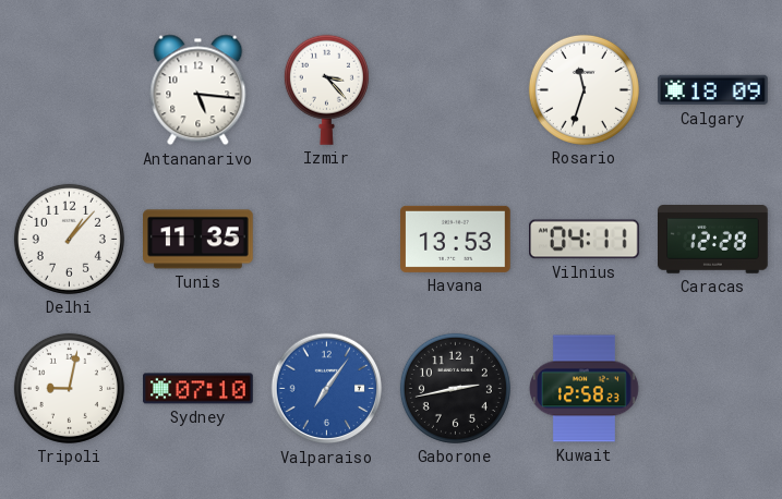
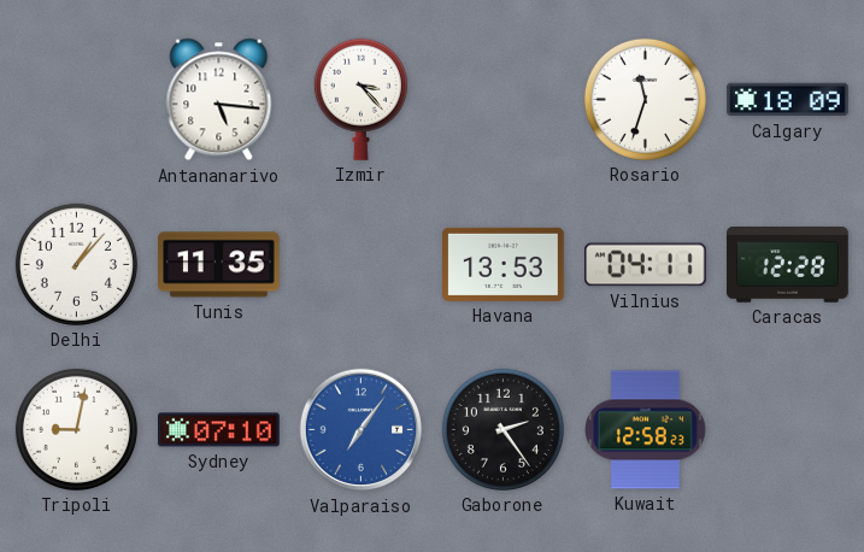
Gaborone: 2:43 -> 2:24 (502, 429)
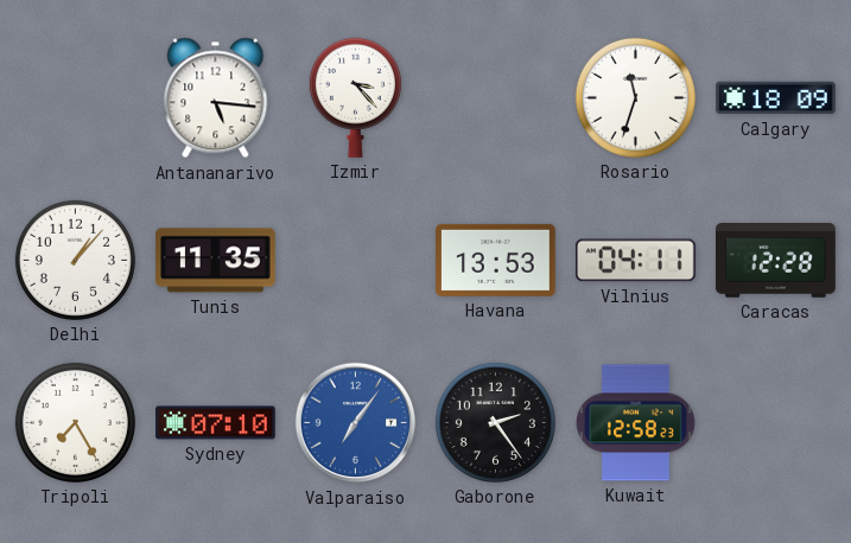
Tripoli: 9:02 -> 7:25 (75, 422)
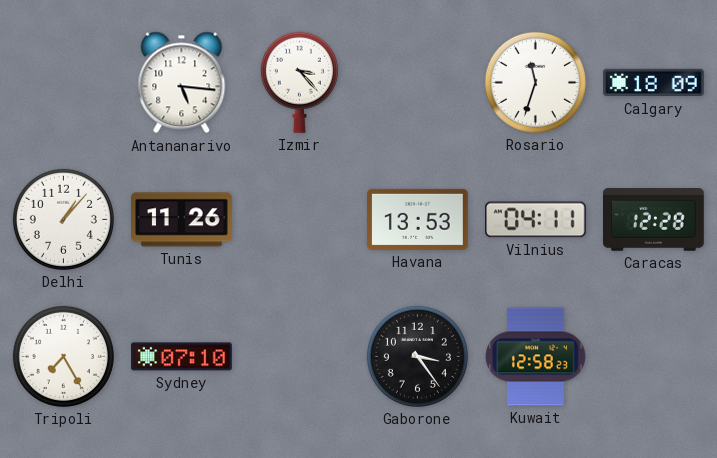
Tunis: 11:35 -> 11:26 (182, 220)
Valparaiso: 7:06 -> none (356, 423)
Gaborone: 2:24 -> 3:24 (417, 356)
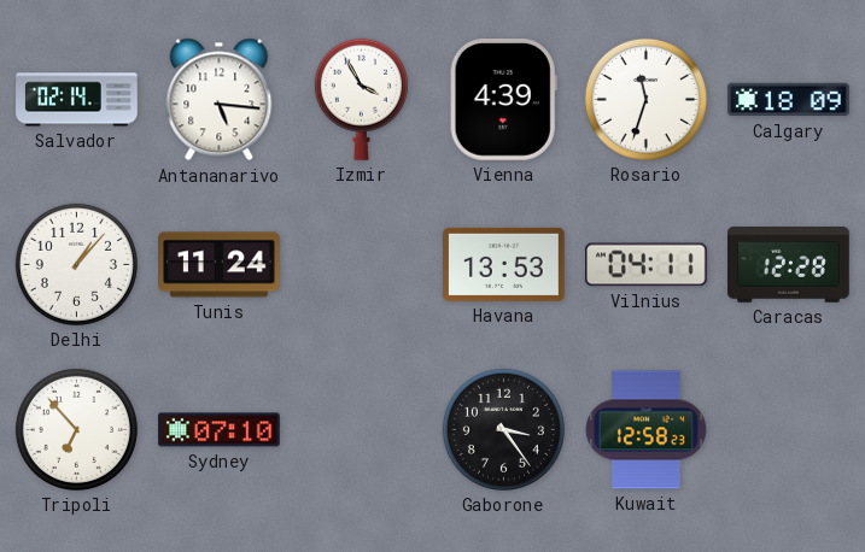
Salvador: none -> 02:14 (77, 100)
Izmir: 3:23 -> 3:55 (361, 99)
Vienna: none -> 4:39 (503, 100)
Tunis: 11:26 -> 11:24 (220, 265)
Tripoli: 7:25 -> 6:53 (76, 429)
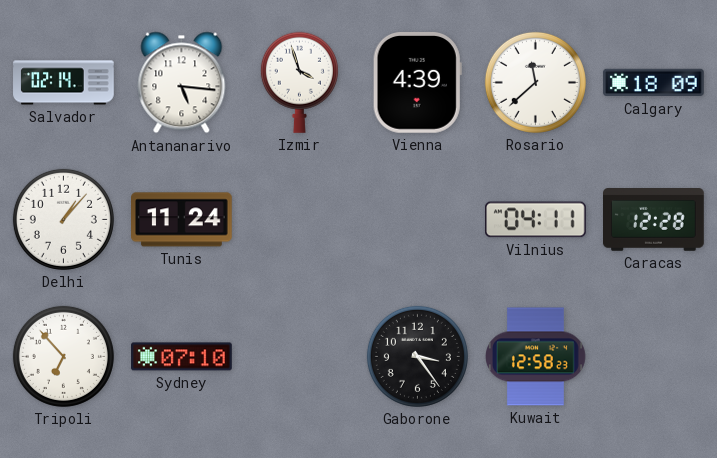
Izmir: 3:55 -> 3:57 (299, 82)
Rosario: 11:33 -> 11:38 (535, 82)
Havana: 13:53 -> none (504, 264)
